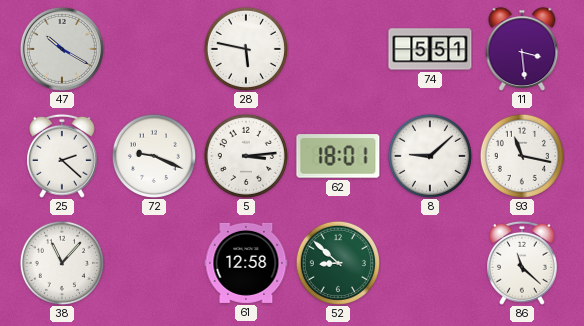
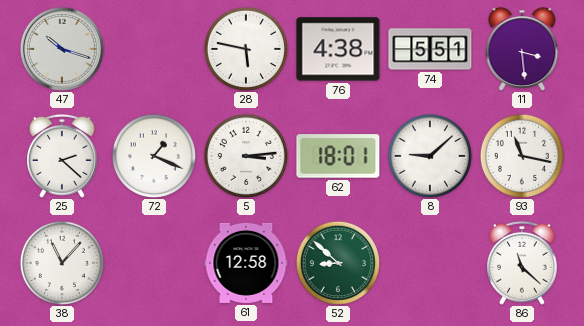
47: 10:20 -> 10:18 (62, 49)
76: none -> 4:38 (338, 49)
72: 9:19 -> 1:19 (154, 155)
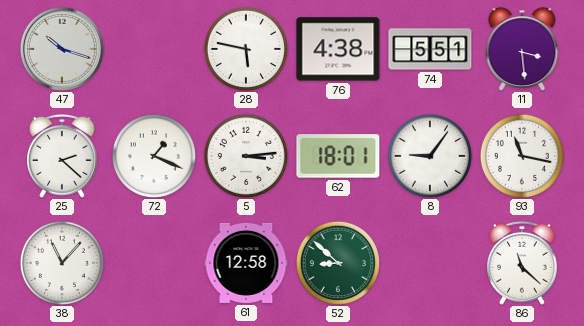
8: 9:08 -> 9:06 (430, 155)
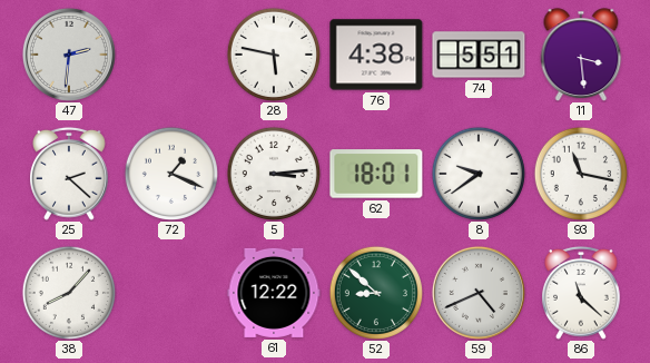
47: 10:18 -> 2:31 (69, 55)
8: 9:06 -> 9:39 (479, 173)
38: 11:07 -> 8:07 (69, 292)
61: 12:58 -> 12:22 (274, 293)
59: none -> 4:41 (479, 293)
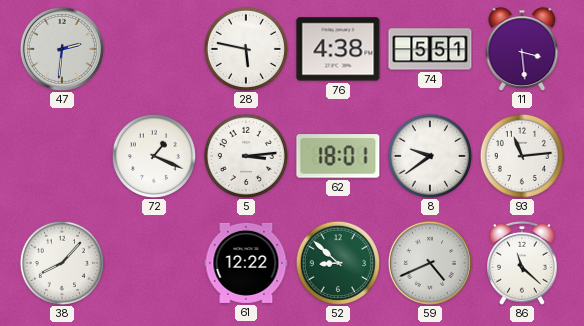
25: 2:22 -> none (70, 174)
93: 11:17 -> 11:14 (522, 155)
